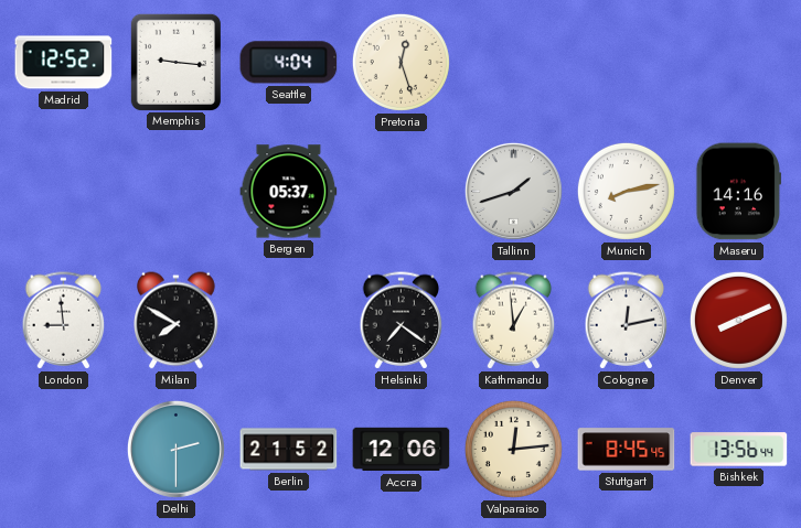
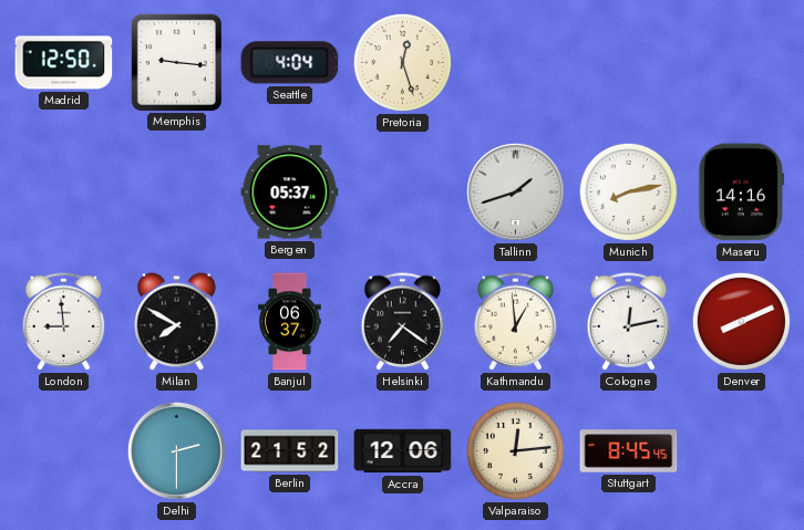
Madrid: 12:52 -> 12:50 (64, 63)
Banjul: none -> 06:37 (290, 322)
Bishkek: 13:56 -> none (739, 450)
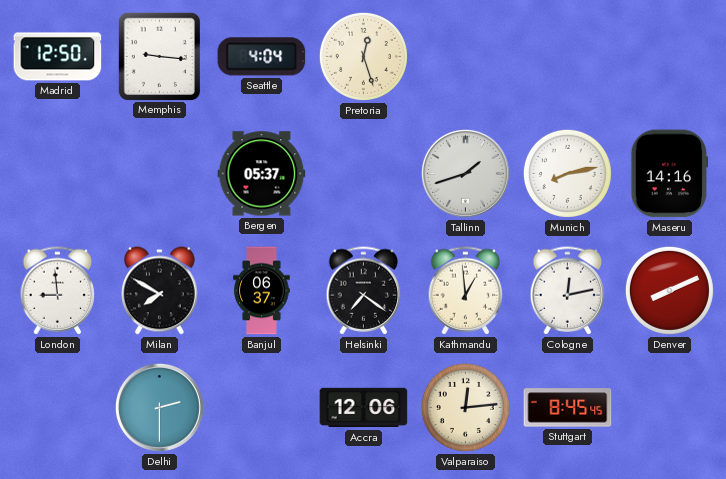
Berlin: 21:52 -> none (290, 451)
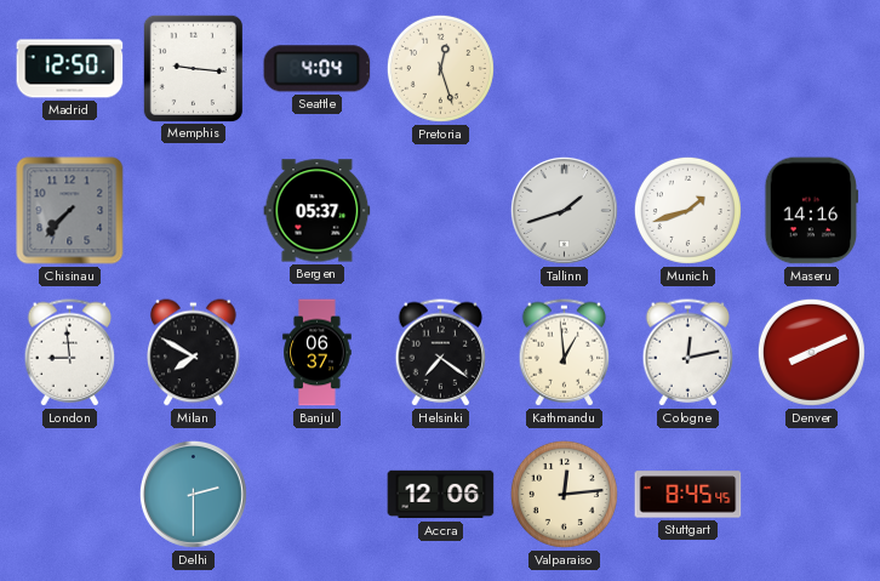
Chisinau: none -> 7:37 (70, 211)
Munich: 8:13 -> 1:42 (687, 210)
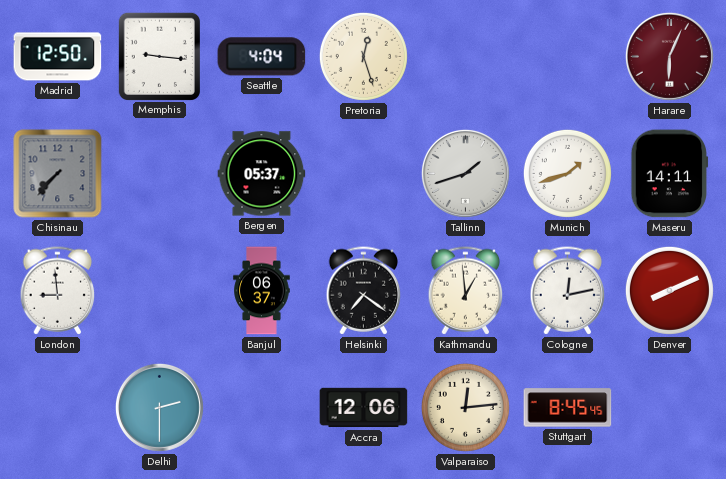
Harare: none -> 6:04 (669, 56)
Maseru: 14:16 -> 14:11 (670, 174)
Milan: 7:50 -> none (194, 353)
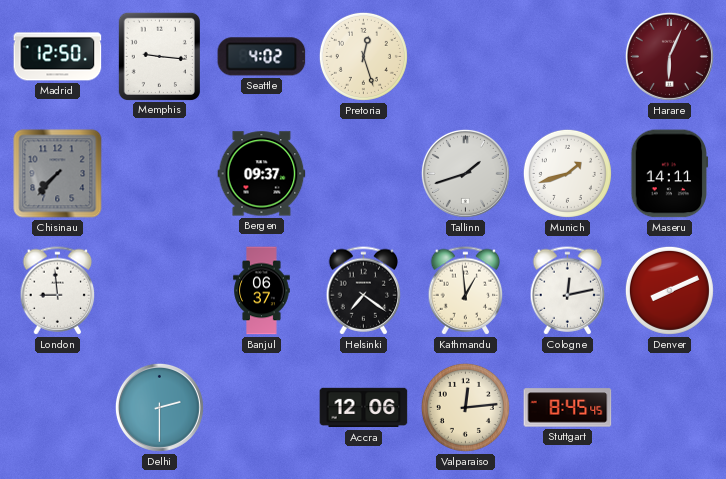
Seattle: 4:04 -> 4:02 (262, 57)
Bergen: 05:37 -> 09:37 (262, 174)
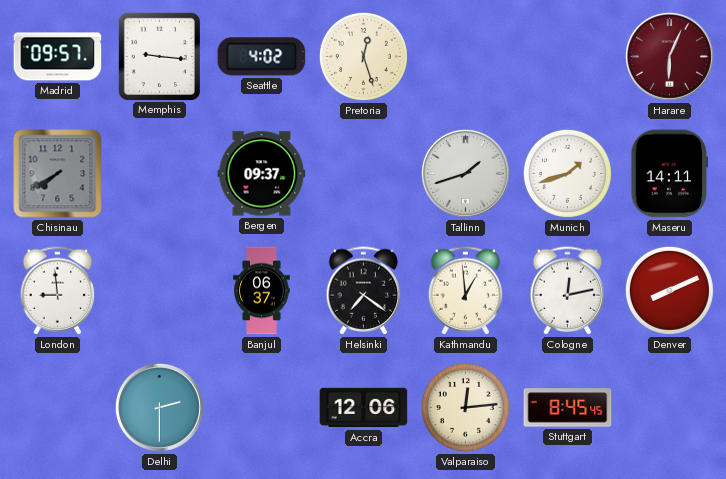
Madrid: 12:50 -> 09:57 (58, 57)
Chisinau: 7:37 -> 7:40 (58, 174)
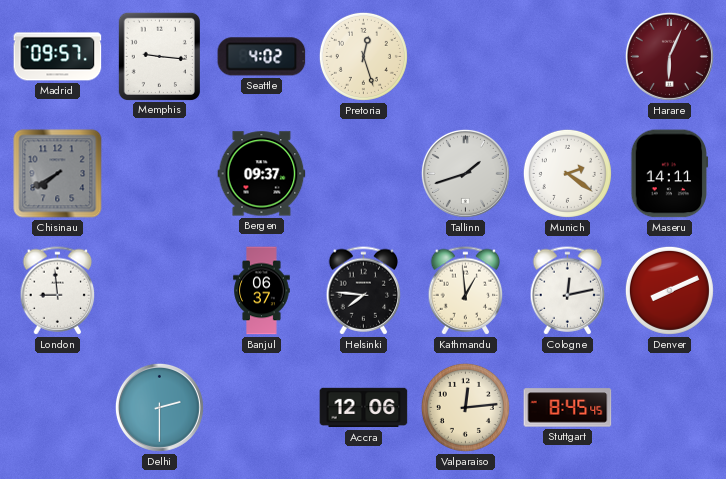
Munich: 1:42 -> 2:21 (567, 173)
Helsinki: 7:21 -> 7:46 (364, 291)
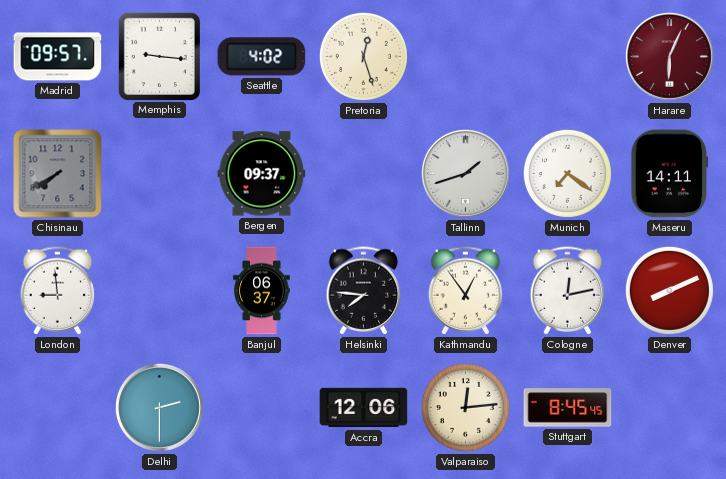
Munich: 2:21 -> 7:21 (567, 173)
Kathmandu: 12:59 -> 12:54 (466, 291)
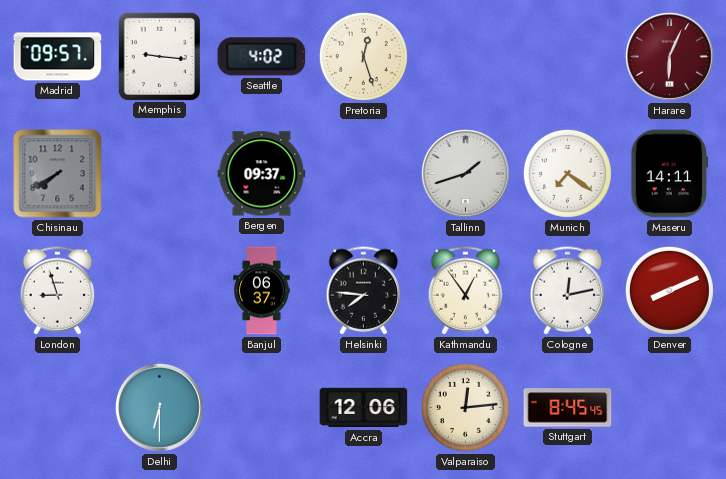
London: 8:59 -> 8:57 (58, 291)
Delhi: 2:30 -> 6:30 (159, 407)
